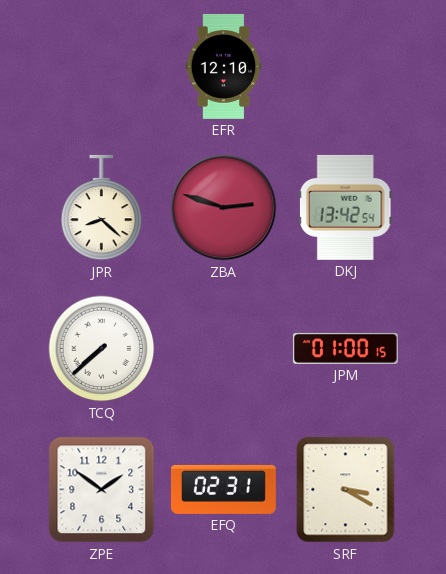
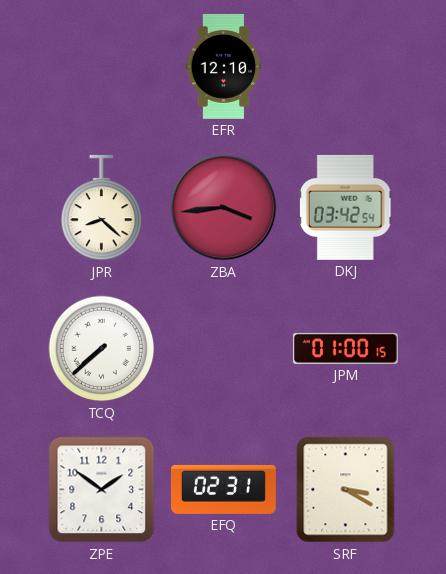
ZBA: 2:48 -> 3:44 (224, 208)
DKJ: 13:42 -> 03:42 (345, 207)
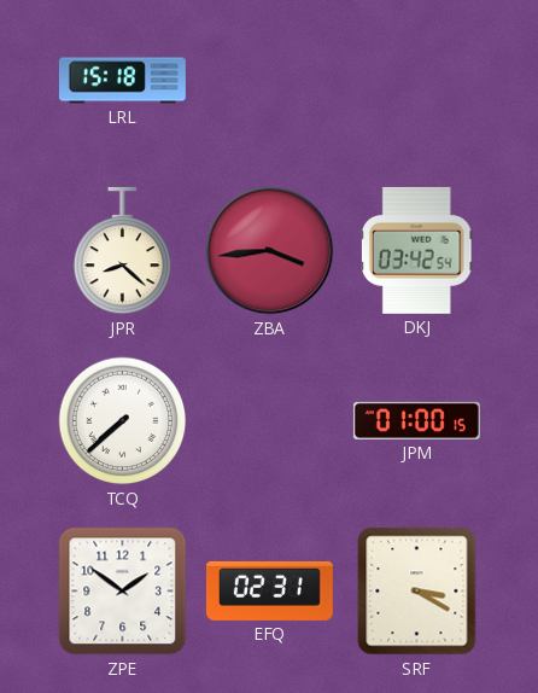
LRL: none -> 15:18 (122, 81)
EFR: 12:10 -> none (224, 66)
